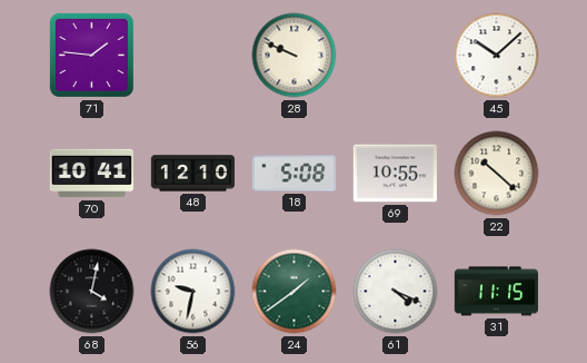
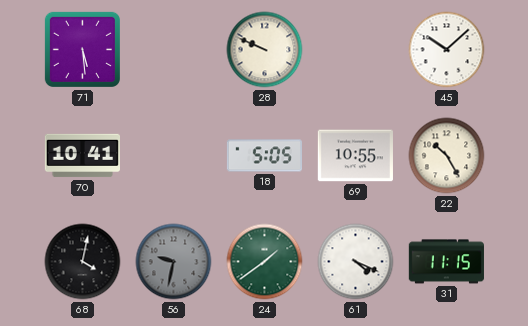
71: 1:46 -> 5:29 (82, 49)
48: 12:10 -> none (192, 174)
18: 5:08 -> 5:05 (264, 156)
22: 10:22 -> 10:25 (447, 156)
56 dial: white -> grey (174, 262)
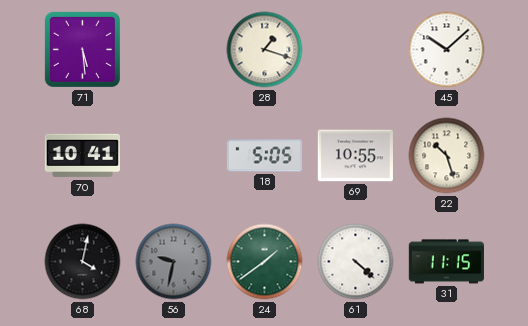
28: 9:49 -> 1:18 (265, 50)
22: 10:25 -> 10:27 (447, 156)
61: 4:19 -> 4:22 (356, 262)
